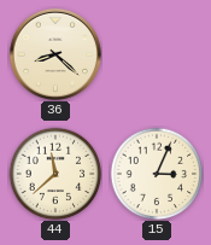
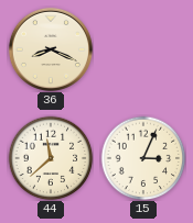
36: 8:22 -> 8:19 (51, 49)
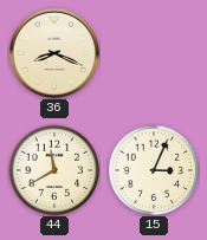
44: 11:38 -> 11:40 (54, 170)
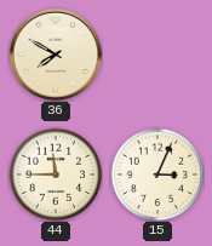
36: 8:19 -> 7:50 (56, 55)
44: 11:40 -> 11:45 (56, 175)
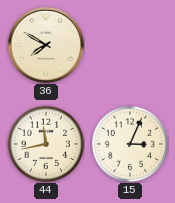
44: 11:45 -> 11:43 (46, 144)
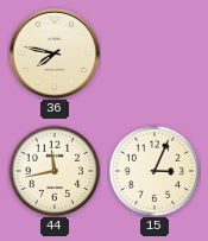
36: 7:50 -> 7:47 (55, 53)
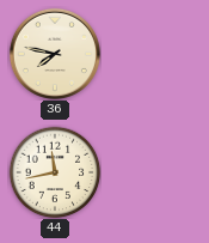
15: 3:04 -> none (155, 171)
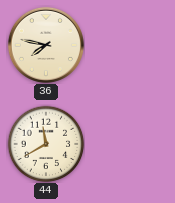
44: 11:43 -> 11:40 (46, 144)
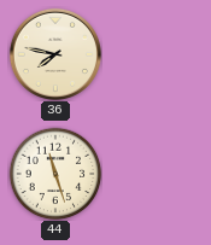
44: 11:40 -> 11:27 (55, 174)
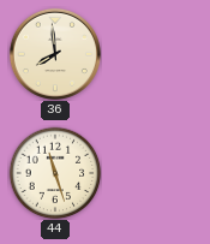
36: 7:47 -> 7:59 (55, 54)
